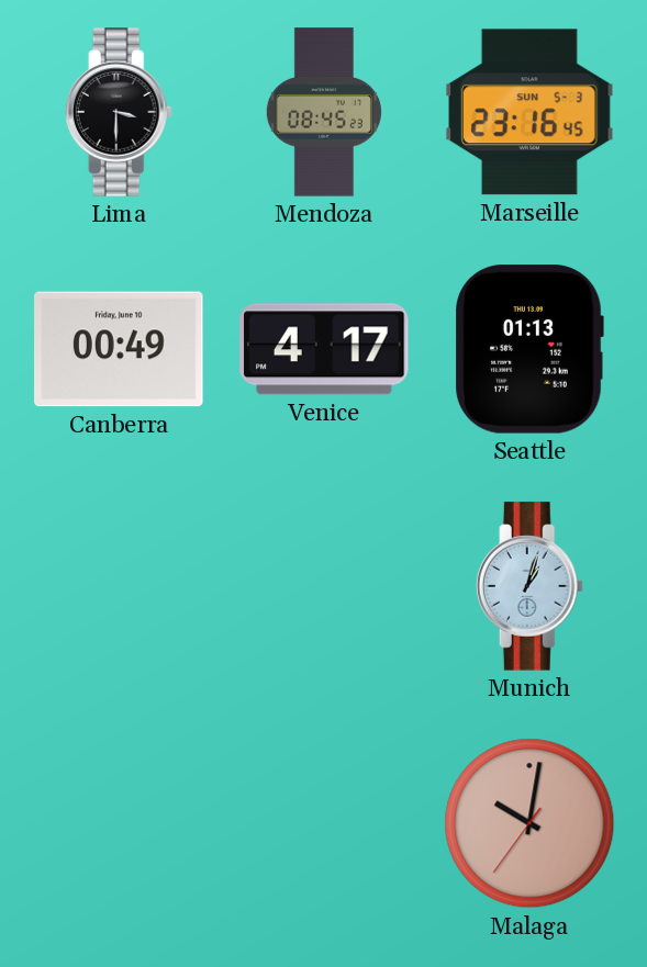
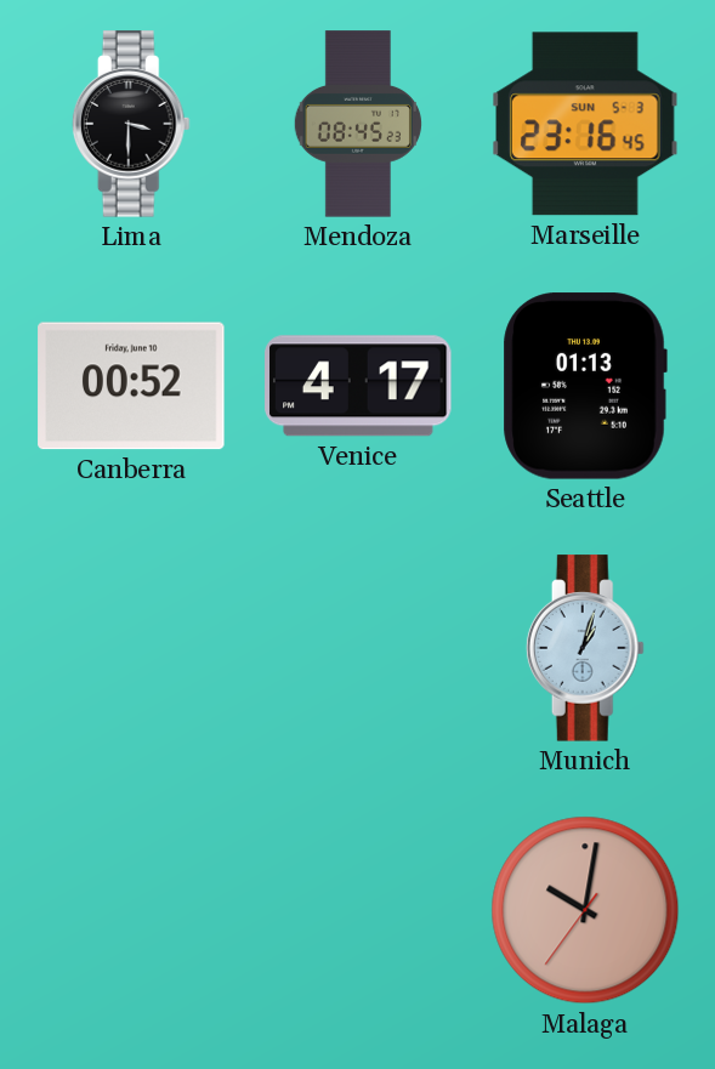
Canberra: 00:49 -> 00:52 (131, 386)
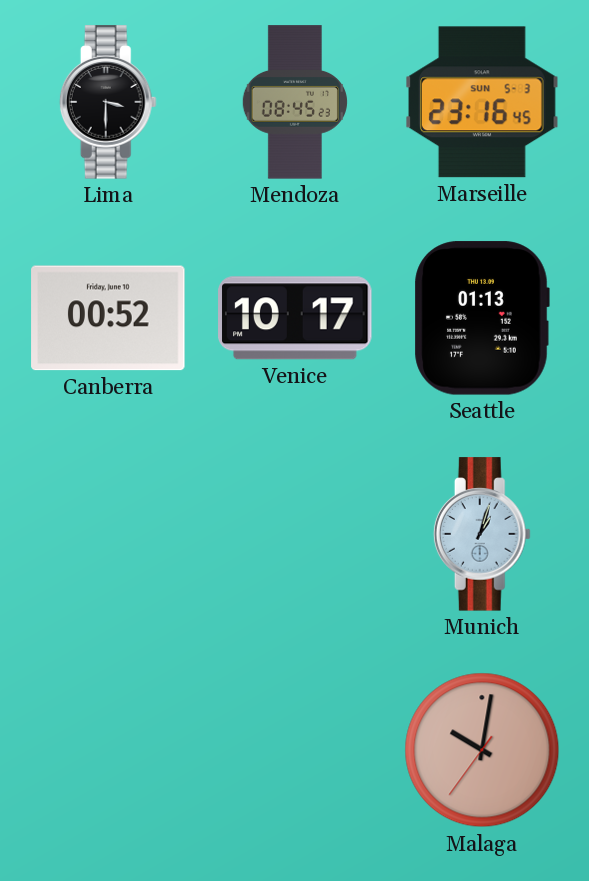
Venice: 4:17 -> 10:17 (295, 318)
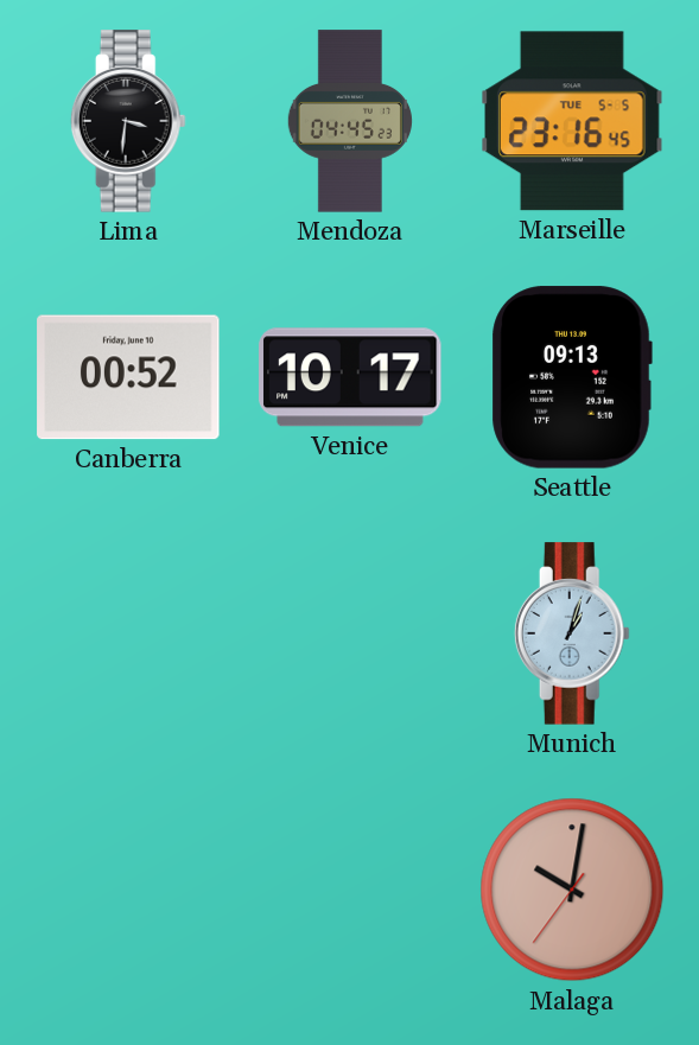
Lima: 3:30 -> 3:31 (128, 121)
Mendoza: 08:45 -> 04:45 (350, 121)
Marseille date: SUN 5-3 -> TUE 5-5 (572, 121)
Seattle: 01:13 -> 09:13 (572, 377)
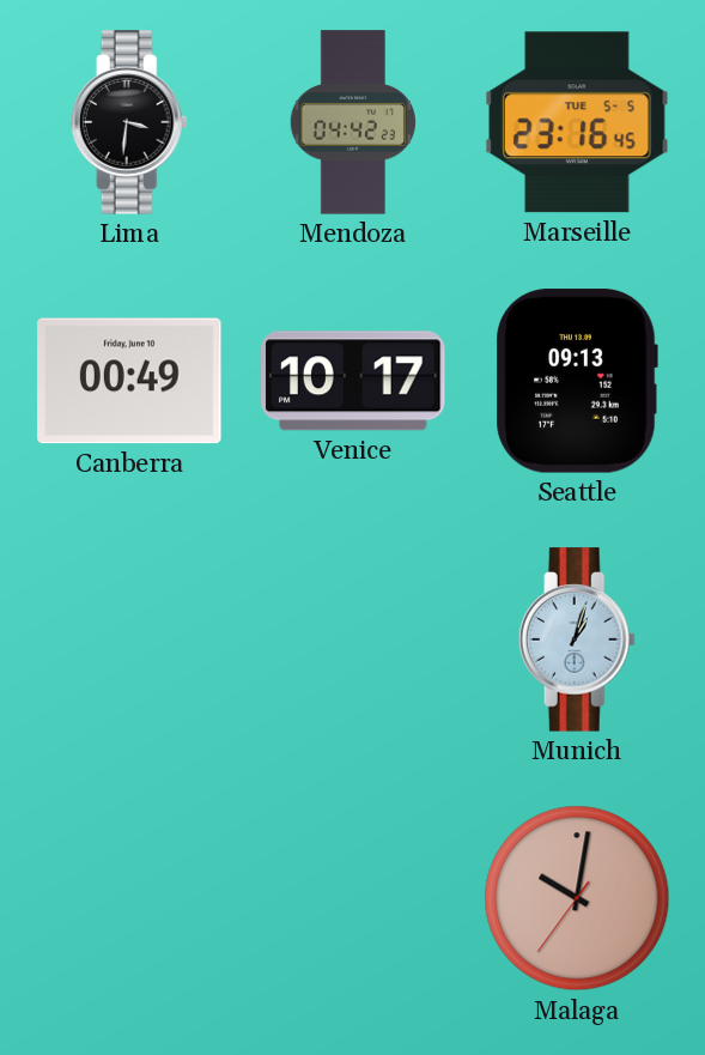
Mendoza: 04:45 -> 04:42 (353, 122)
Canberra: 00:52 -> 00:49 (129, 381)
